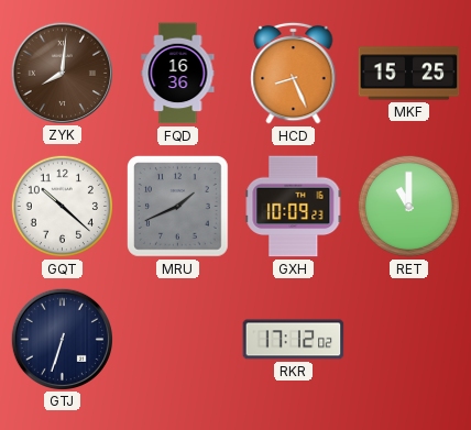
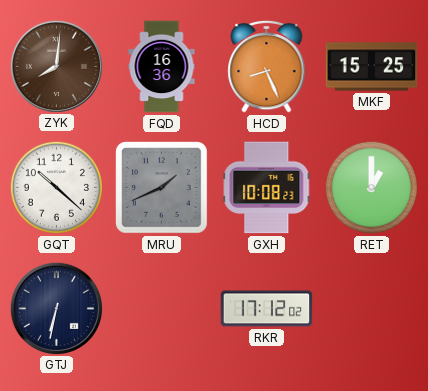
GXH: 10:09 -> 10:08 (267, 188)
RET: 11:00 -> 1:00 (371, 187)
GTJ: 6:33 -> 6:32 (56, 308)
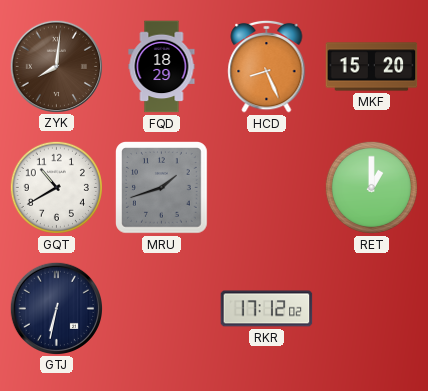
FQD: 16:36 -> 18:29 (162, 67)
MKF: 15:25 -> 15:20 (372, 67)
GQT: 10:22 -> 10:40 (56, 187)
MRU: 1:41 -> 1:42 (162, 188)
GXH: 10:08 -> none (267, 188)
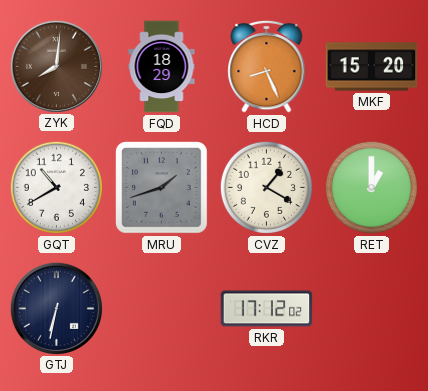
CVZ: none -> 1:20 (266, 187)
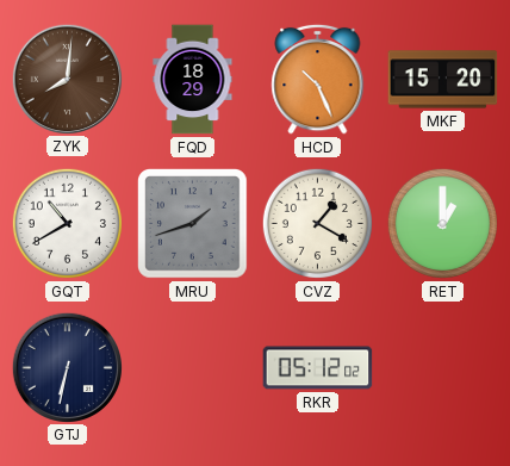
HCD: 8:26 -> 10:26 (318, 79)
RKR: 17:12 -> 05:12 (318, 368)
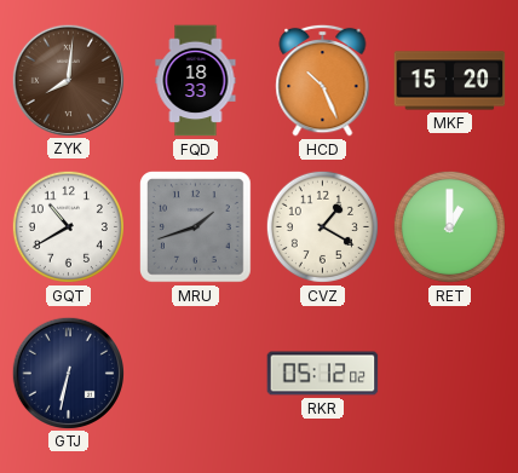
FQD: 18:29 -> 18:33 (196, 81)
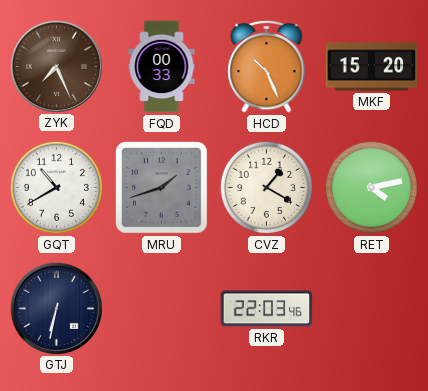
ZYK: 8:01 -> 7:26 (56, 66)
FQD: 18:33 -> 00:33 (162, 67)
RET: 1:00 -> 4:13 (371, 187)
RKR: 05:12 -> 22:03 (267, 309)
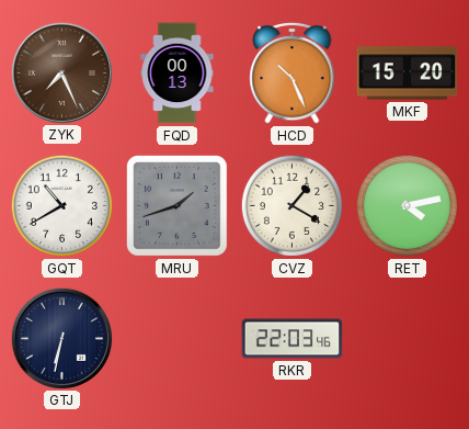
FQD: 00:33 -> 00:13 (178, 74)
